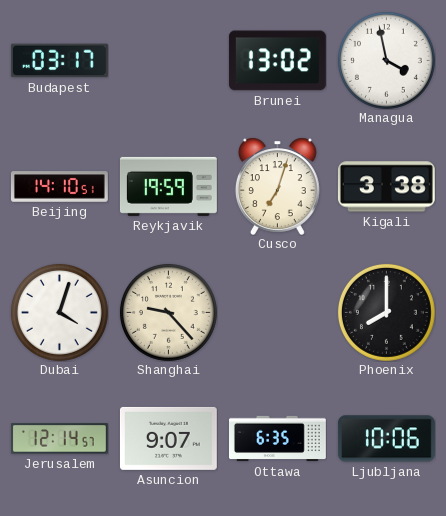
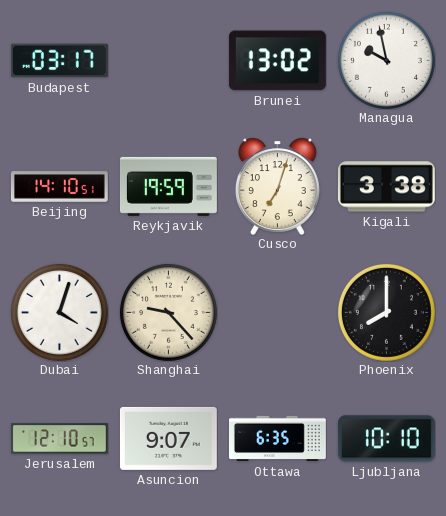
Managua: 3:58 -> 9:58 (386, 60)
Jerusalem: 12:14 -> 12:10 (59, 439)
Ljubljana: 10:06 -> 10:10 (386, 439)
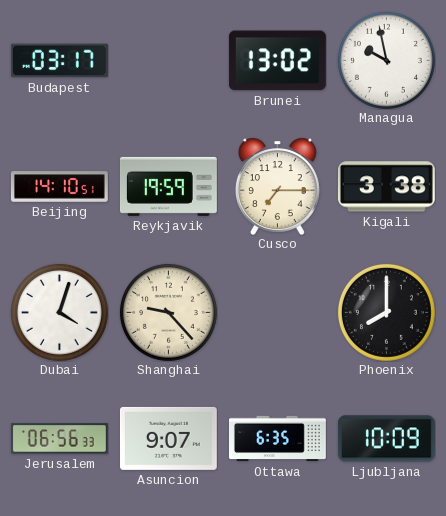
Cusco: 7:03 -> 7:15 (277, 186)
Jerusalem: 12:10 -> 06:56 (59, 439)
Ljubljana: 10:10 -> 10:09 (386, 439)
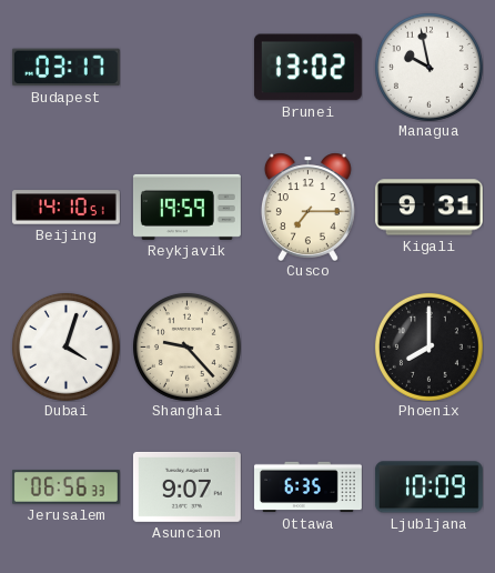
Kigali: 3:38 -> 9:31 (428, 208)
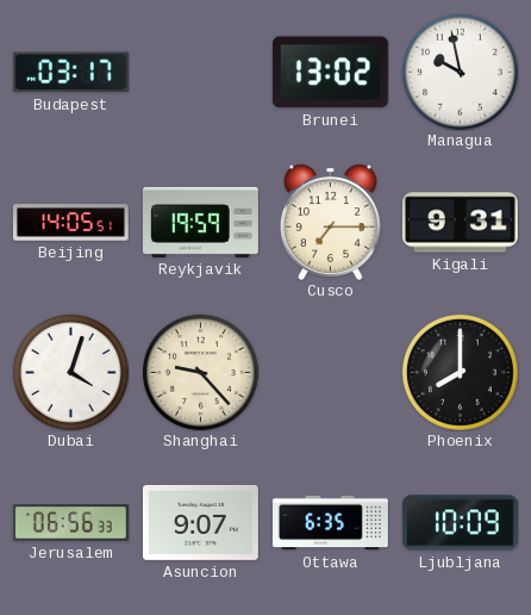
Beijing: 14:10 -> 14:05 (70, 223)
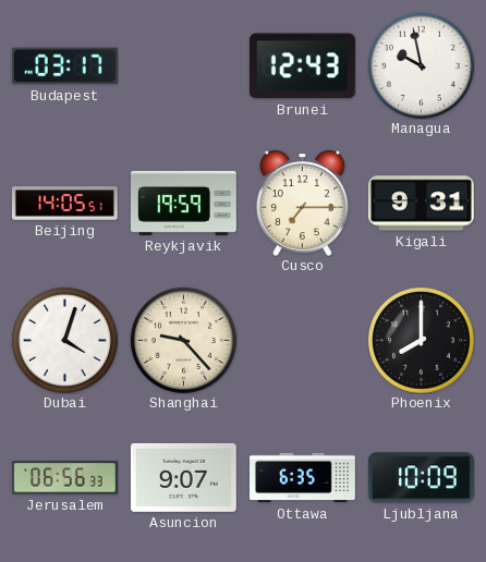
Brunei: 13:02 -> 12:43 (302, 66)
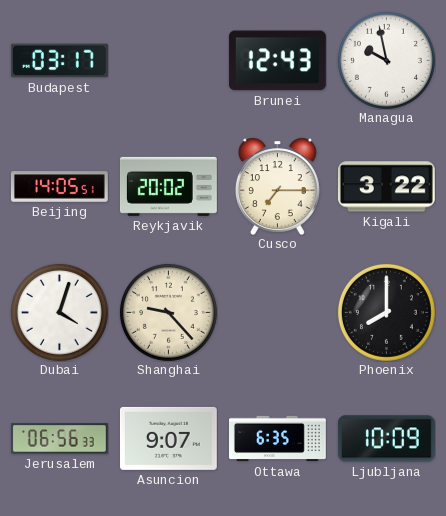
Reykjavik: 19:59 -> 20:02 (168, 186)
Kigali: 9:31 -> 3:22 (386, 187)
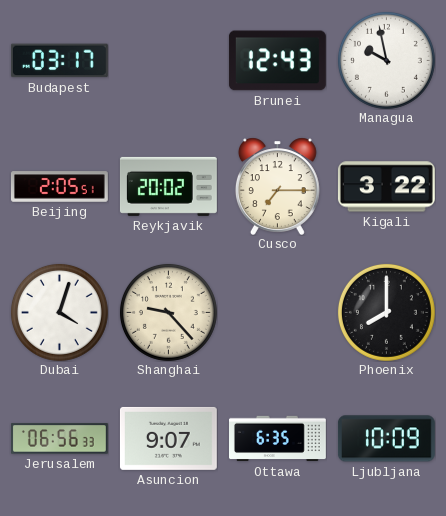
Beijing: 14:05 -> 2:05 (59, 187)
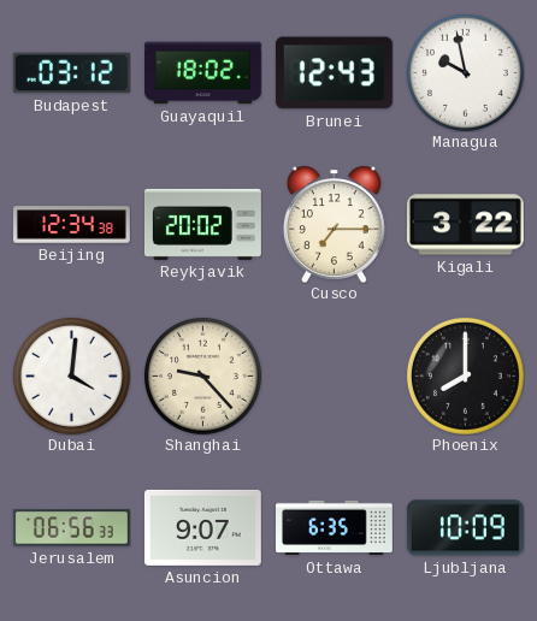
Budapest: 03:17 -> 03:12 (71, 73)
Guayaquil: none -> 18:02 (203, 73)
Beijing: 2:05 -> 12:34 (71, 225)
Dubai: 4:03 -> 4:01 (71, 375)
